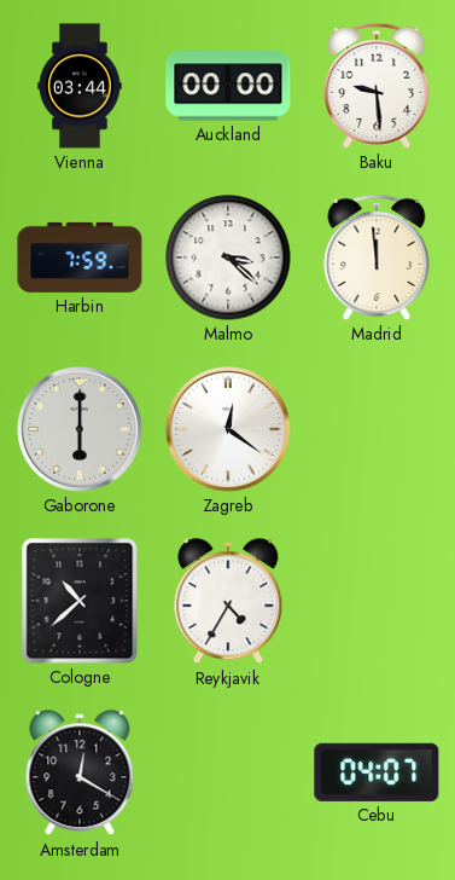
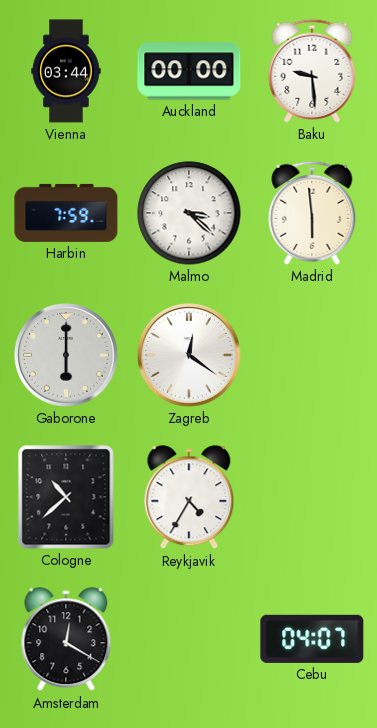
Madrid: 11:59 -> 5:59 (312, 213)
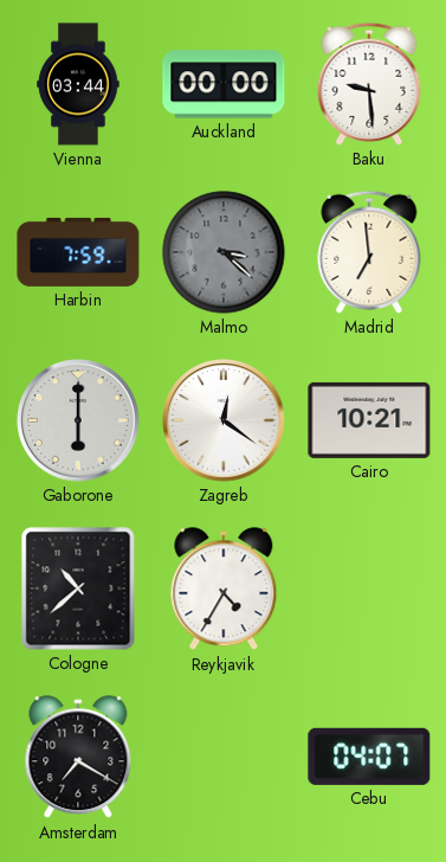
Malmo dial: white -> grey (224, 252)
Madrid: 5:59 -> 6:59 (369, 252)
Cairo: none -> 10:21 (369, 420)
Amsterdam: 12:20 -> 7:20 (78, 758)
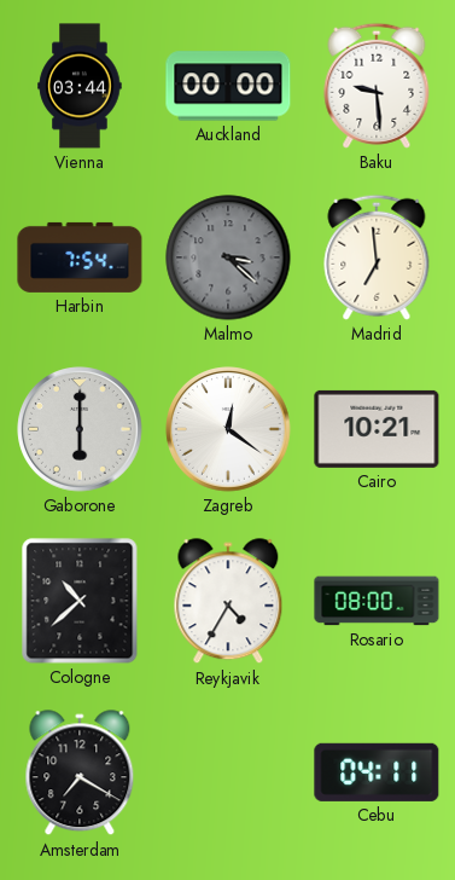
Harbin: 7:59 -> 7:54 (80, 257)
Rosario: none -> 08:00 (377, 601)
Cebu: 04:07 -> 04:11 (377, 772)
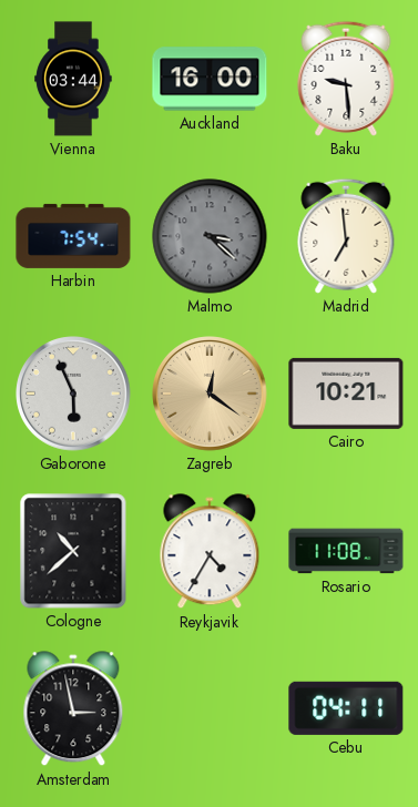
Auckland: 00:00 -> 16:00 (210, 79)
Gaborone: 6:00 -> 5:56 (73, 394)
Zagreb dial: white -> champagne (210, 394)
Rosario: 08:00 -> 11:08 (346, 551)
Amsterdam: 7:20 -> 2:58 (73, 709)
